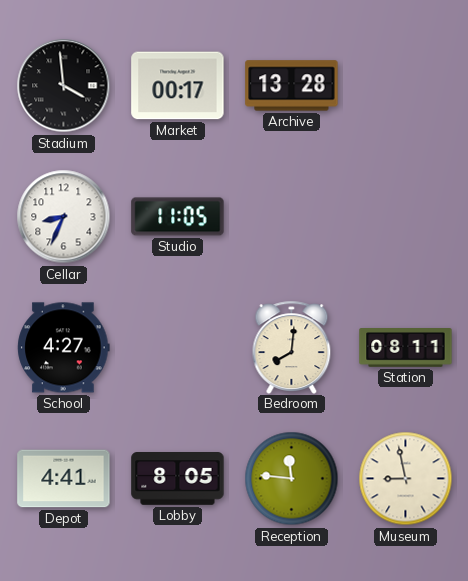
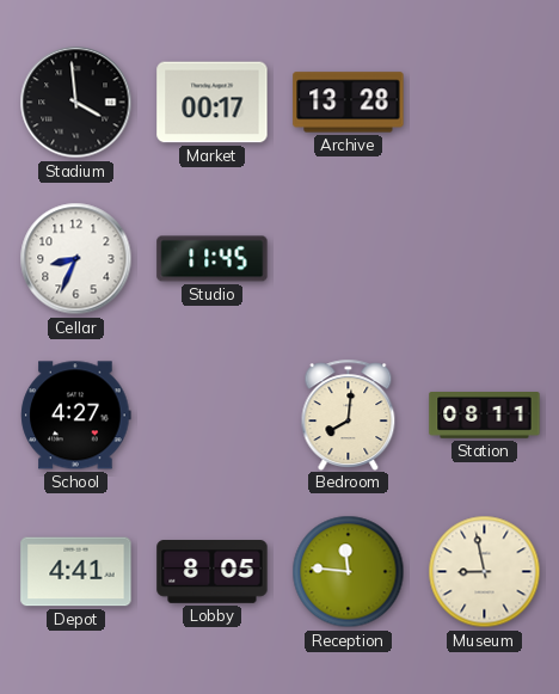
Studio: 11:05 -> 11:45 (213, 259)
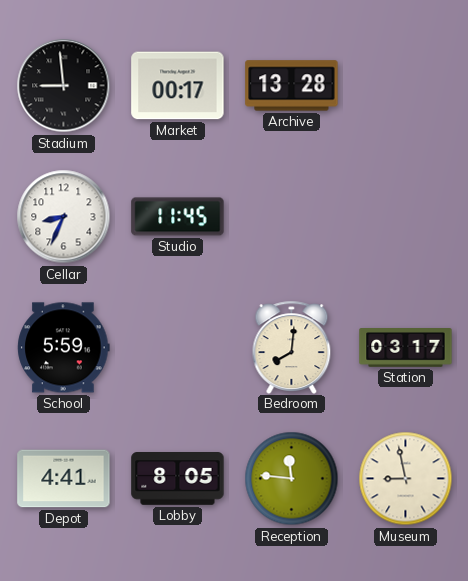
Stadium: 3:59 -> 8:59 (64, 86)
School: 4:27 -> 5:59 (64, 348)
Station: 08:11 -> 03:17 (406, 348)
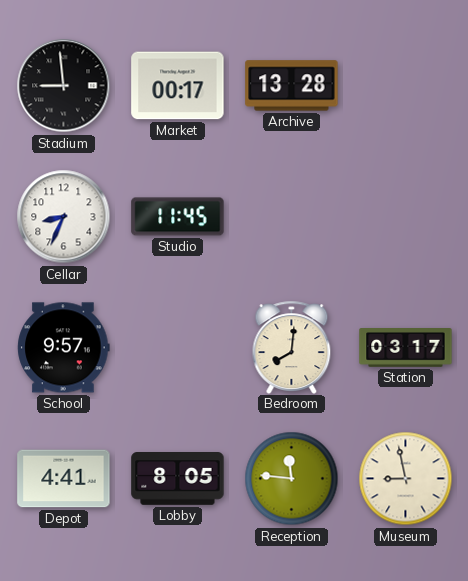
School: 5:59 -> 9:57 (64, 348)
